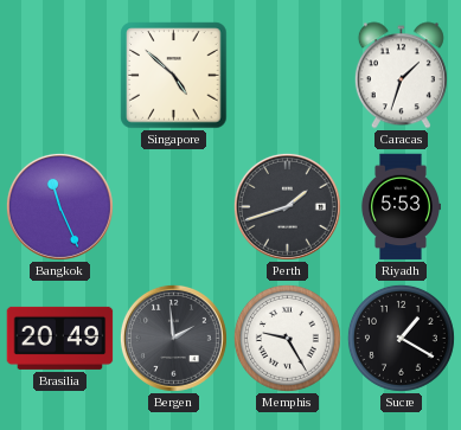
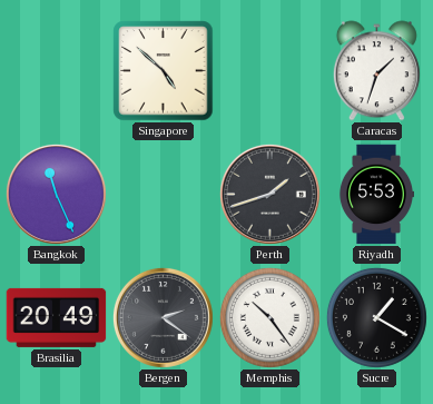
Bergen: 1:59 -> 2:21 (163, 317)
Memphis: 9:25 -> 10:24 (269, 317)
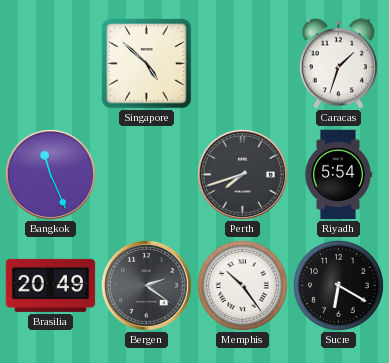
Perth: 1:42 -> 7:42 (242, 174)
Riyadh: 5:53 -> 5:54 (337, 175)
Sucre: 1:20 -> 6:20 (338, 285)
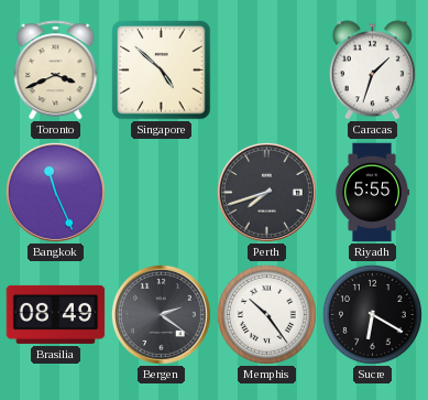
Toronto: none -> 3:41 (56, 71)
Riyadh: 5:54 -> 5:55 (371, 193)
Brasilia: 20:49 -> 08:49 (56, 314)
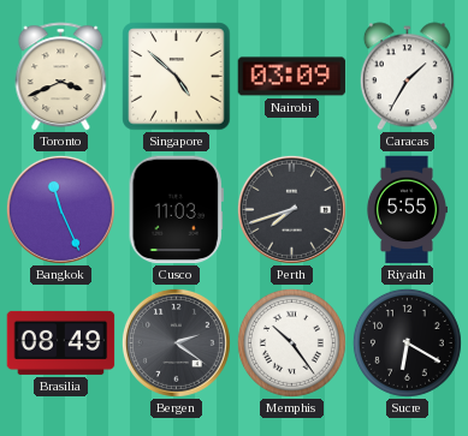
Nairobi: none -> 03:09 (292, 77)
Caracas: 1:33 -> 1:35 (407, 77)
Cusco: none -> 11:03 (176, 210)
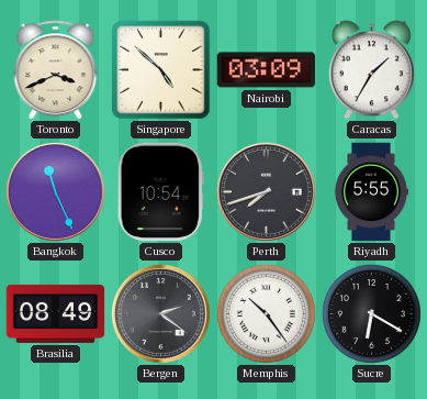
Cusco: 11:03 -> 10:54 (160, 192)
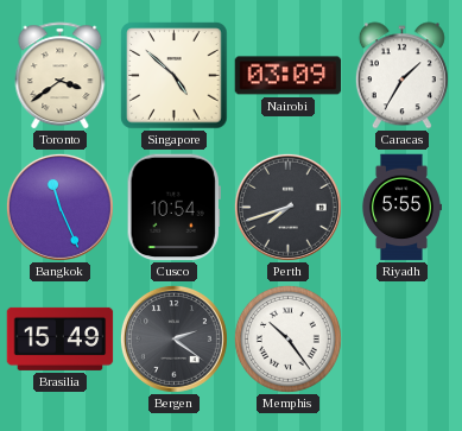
Toronto: 3:41 -> 3:39 (61, 76)
Brasilia: 08:49 -> 15:49 (61, 338)
Sucre: 6:20 -> none (371, 313)
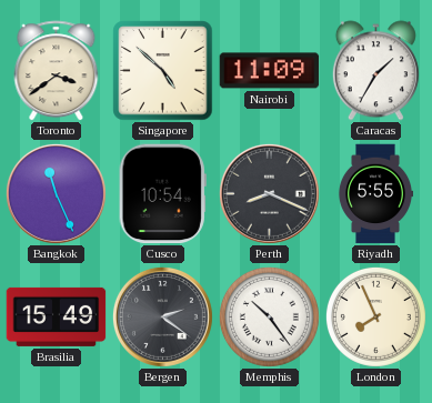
Nairobi: 03:09 -> 11:09 (270, 71)
Perth: 7:42 -> 8:19 (269, 193)
London: none -> 7:56 (375, 316)
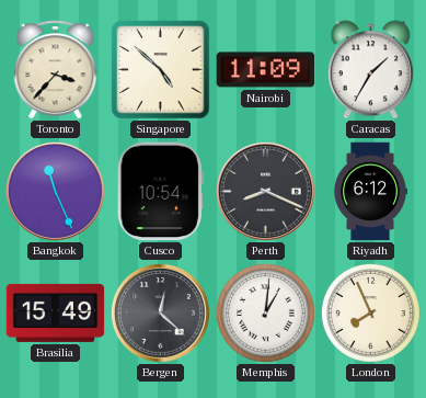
Toronto: 3:39 -> 3:37 (56, 70)
Riyadh: 5:55 -> 6:12 (369, 192)
Bergen: 2:21 -> 12:22 (160, 312)
Memphis: 10:24 -> 1:01 (265, 312)
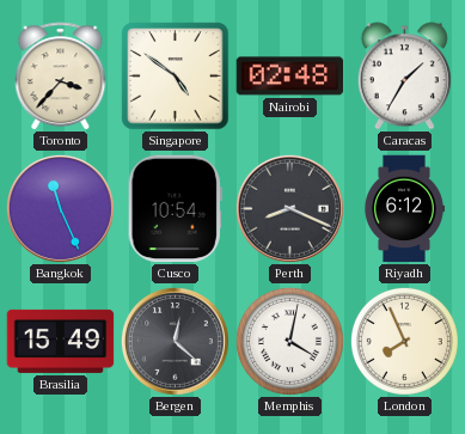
Singapore: 4:52 -> 4:51 (176, 77)
Nairobi: 11:09 -> 02:48 (290, 77)
Memphis: 1:01 -> 4:02 (289, 341)
